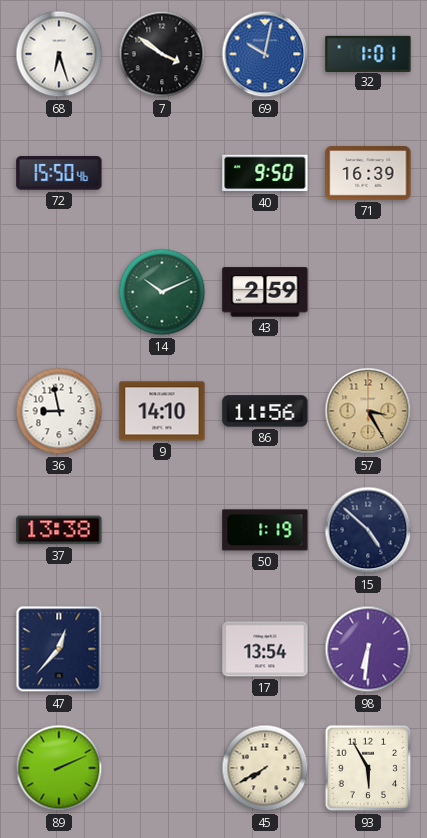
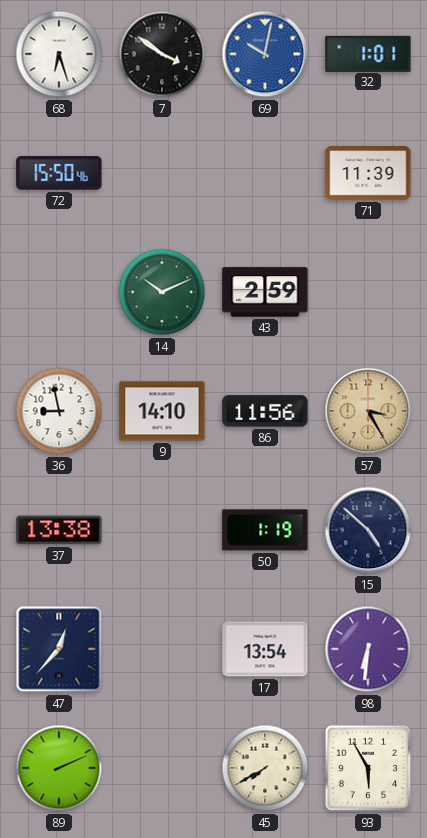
40: 9:50 -> none (265, 173)
71: 16:39 -> 11:39 (368, 173)
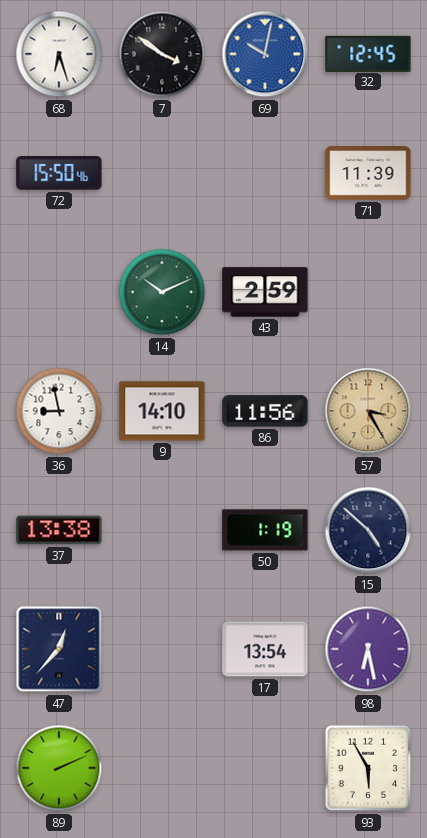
32: 1:01 -> 12:45 (368, 53)
98: 6:31 -> 6:28 (368, 649)
45: 7:40 -> none (265, 768)
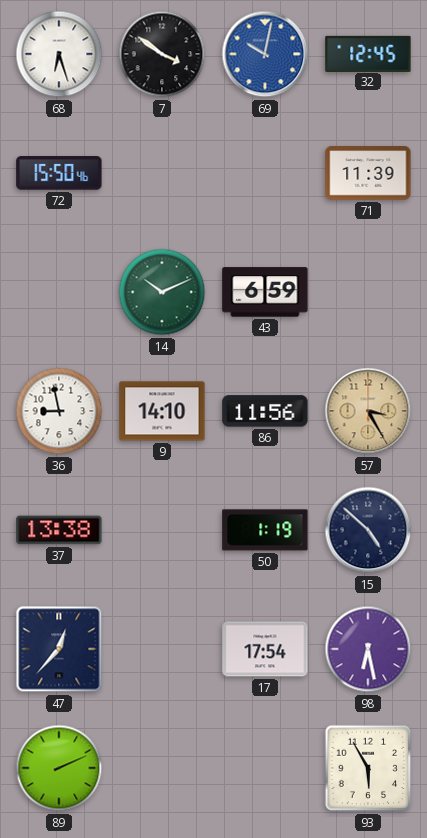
43: 2:59 -> 6:59 (265, 292)
17: 13:54 -> 17:54 (265, 649)
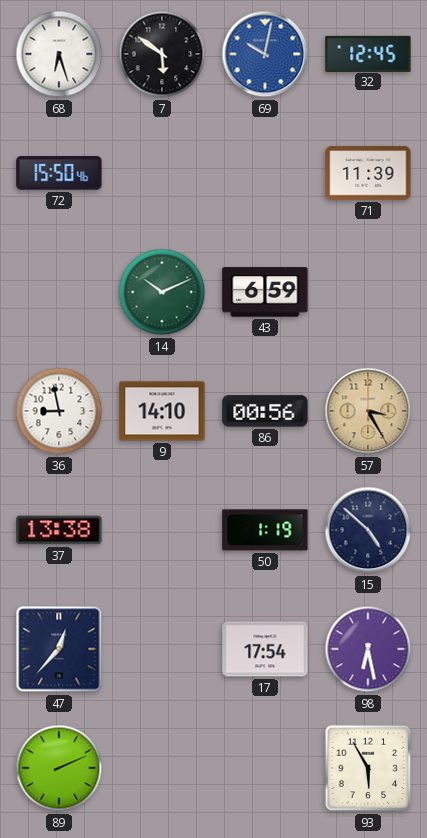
7: 3:51 -> 5:51 (162, 54)
86: 11:56 -> 00:56 (265, 411)
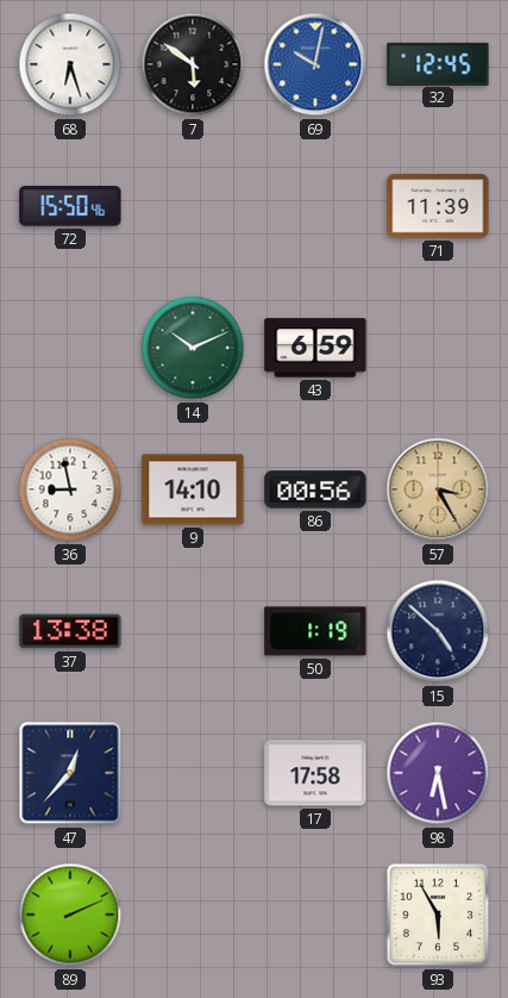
17: 17:54 -> 17:58 (315, 773)
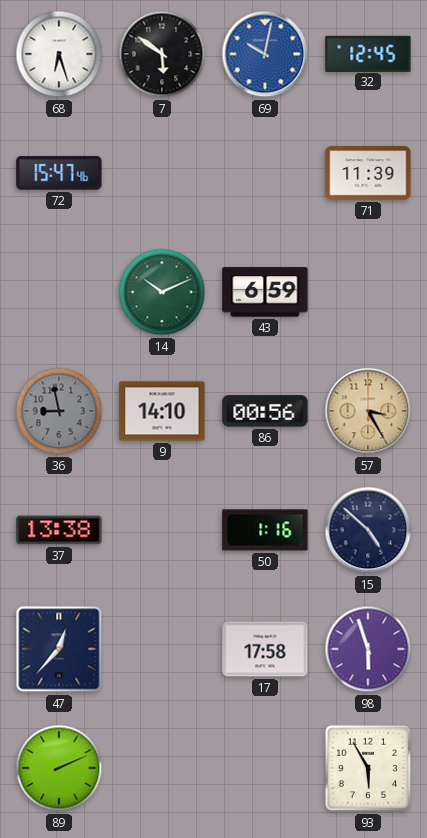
72: 15:50 -> 15:47 (59, 173)
36 dial: white -> grey (59, 411)
50: 1:19 -> 1:16 (265, 530)
98: 6:28 -> 5:57 (368, 649)
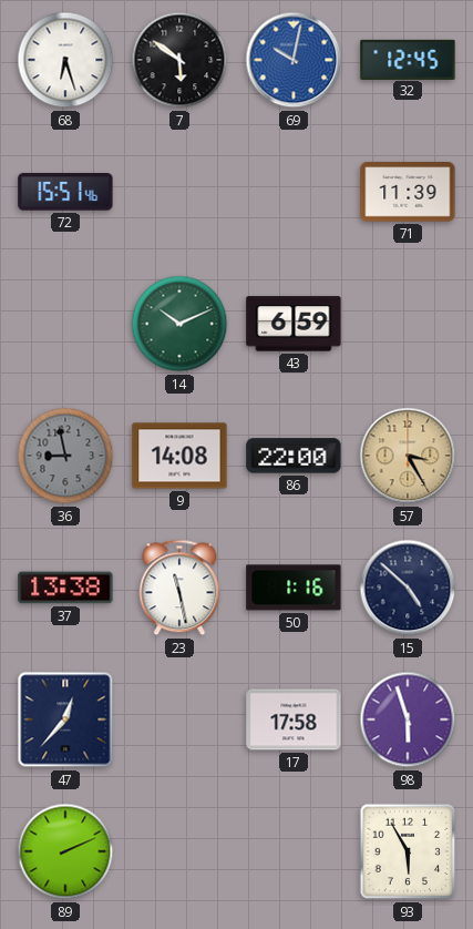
72: 15:47 -> 15:51 (65, 192)
9: 14:10 -> 14:08 (179, 456)
86: 00:56 -> 22:00 (294, 456)
23: none -> 11:28 (179, 588)
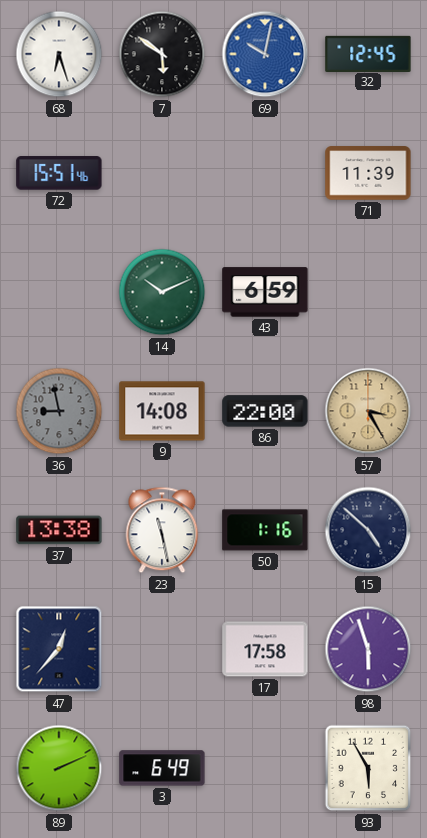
3: none -> 6:49 (162, 768)
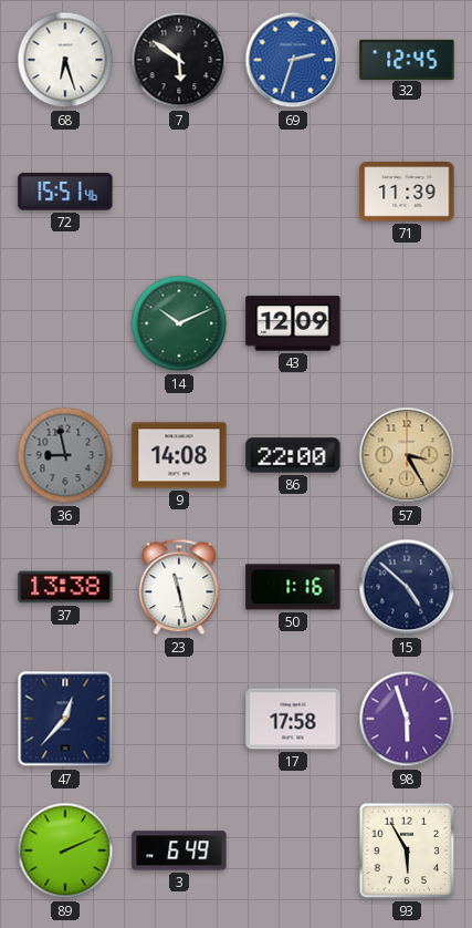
69: 10:02 -> 2:33 (293, 60)
43: 6:59 -> 12:09 (293, 323)
